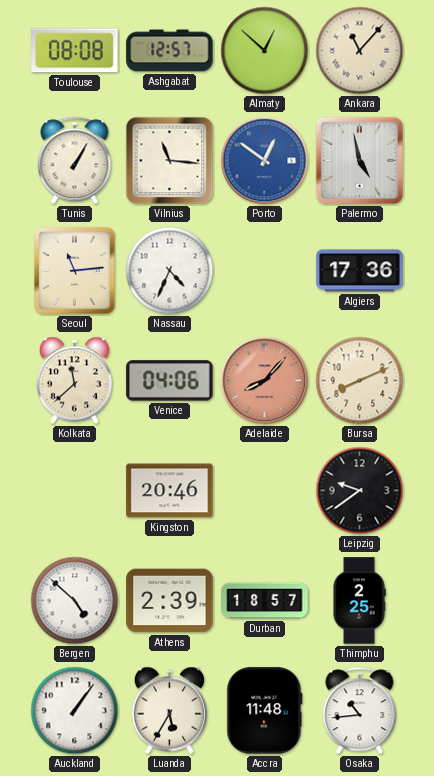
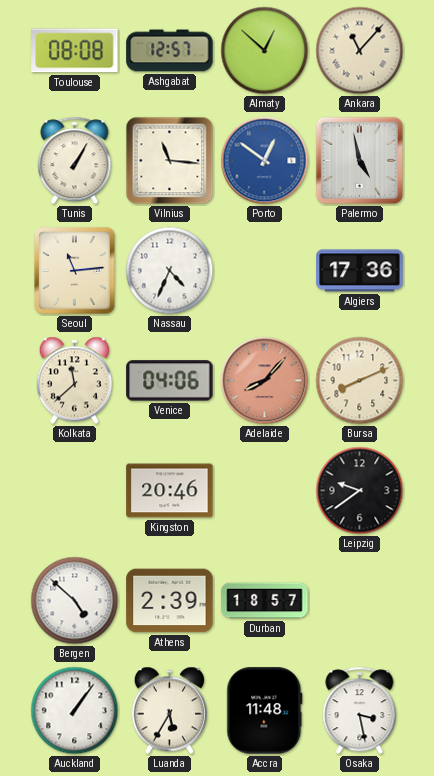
Thimphu: 2:25 -> none (359, 601)
Osaka: 10:44 -> 3:28 (360, 711)
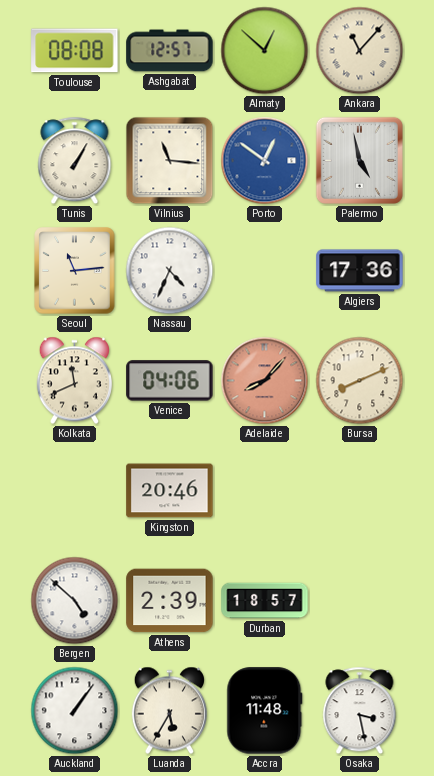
Kolkata: 11:38 -> 11:41 (74, 381)
Leipzig: 9:39 -> none (360, 491)
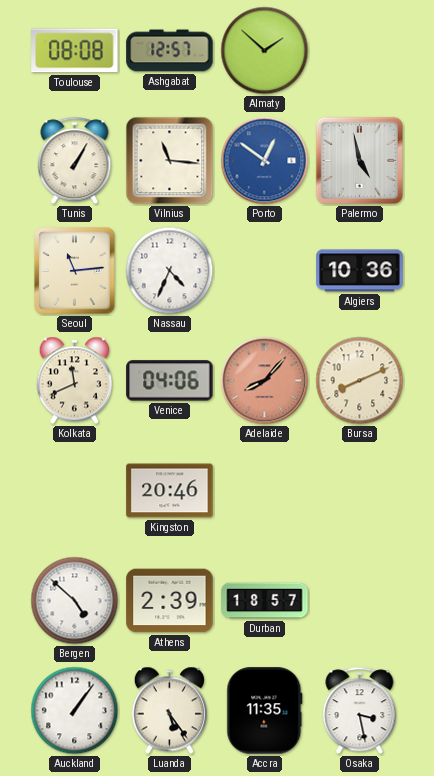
Almaty: 12:52 -> 1:52 (265, 51)
Ankara: 11:07 -> none (360, 51)
Algiers: 17:36 -> 10:36 (360, 271)
Luanda: 5:35 -> 5:24 (169, 711)
Accra: 11:48 -> 11:35 (265, 711)
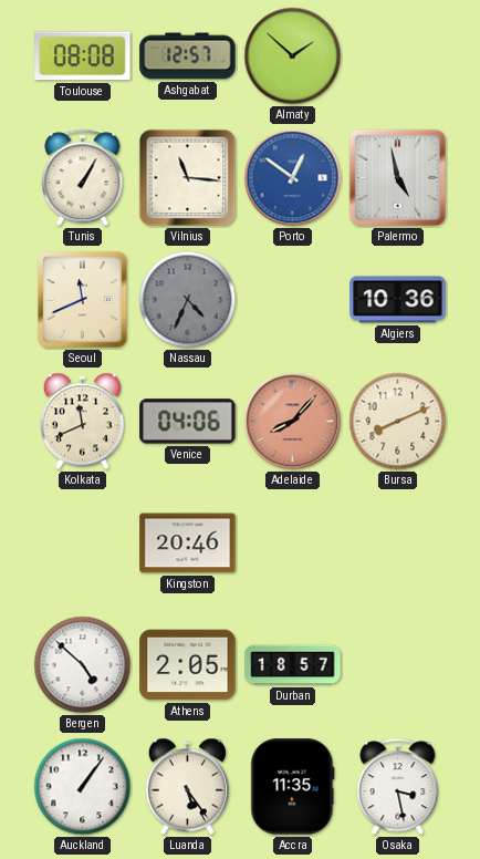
Seoul: 11:14 -> 11:41 (83, 300)
Nassau dial: white -> grey (188, 300)
Athens: 2:39 -> 2:05 (188, 665)
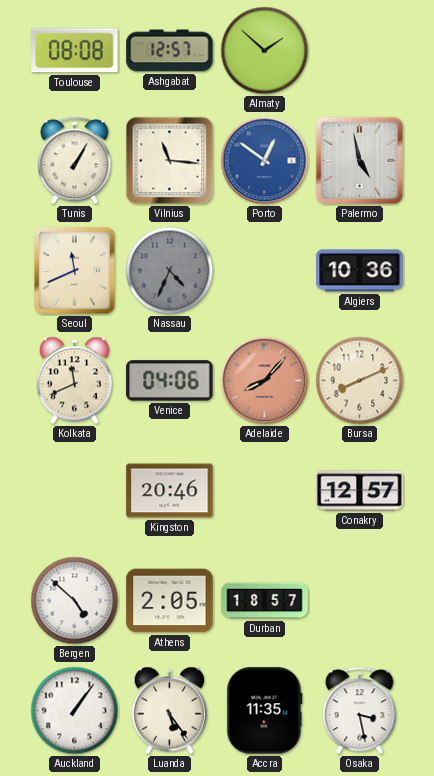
Conakry: none -> 12:57 (360, 491)
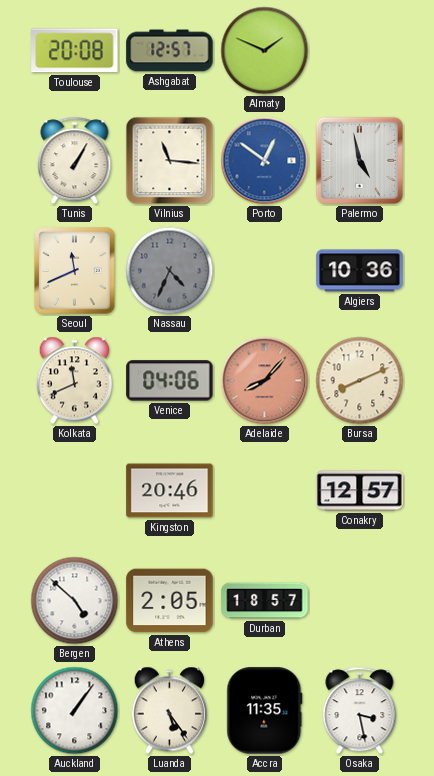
Toulouse: 08:08 -> 20:08 (75, 51)
Almaty: 1:52 -> 1:49 (265, 51)
